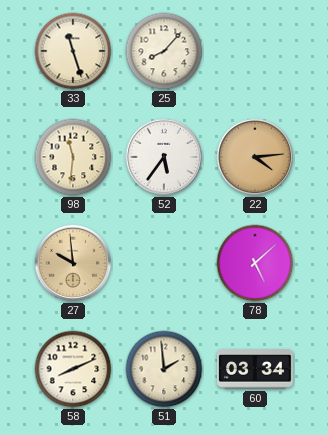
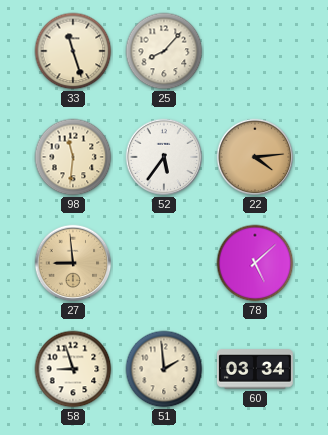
27: 9:59 -> 8:59 (73, 263)
58: 8:11 -> 8:57 (73, 369)
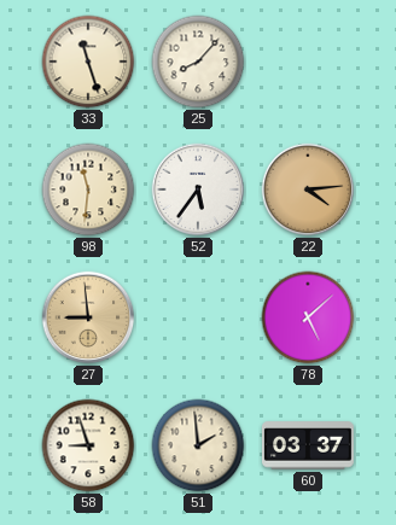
60: 03:34 -> 03:37 (308, 445)
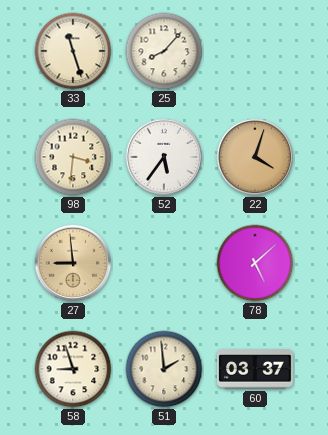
98: 11:31 -> 3:31 (73, 157)
22: 4:14 -> 4:03 (255, 157)
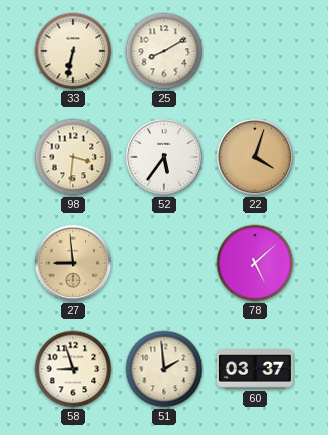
33: 11:27 -> 6:32 (73, 51)
25: 8:07 -> 8:10 (164, 51)
